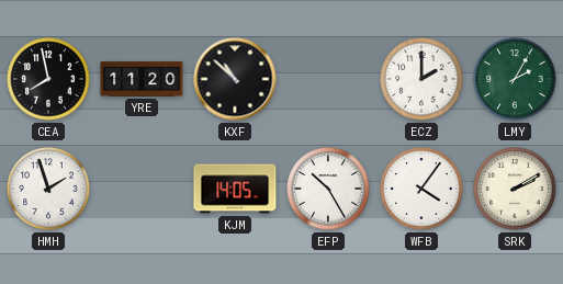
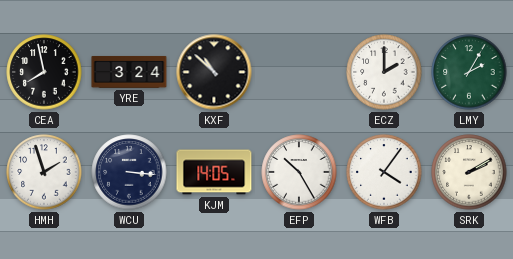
YRE: 11:20 -> 3:24 (129, 72)
WCU: none -> 3:16 (129, 172)
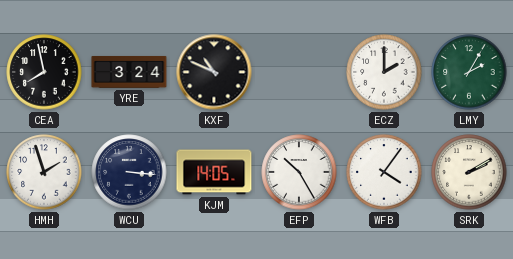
KXF: 10:52 -> 10:49 (214, 72)
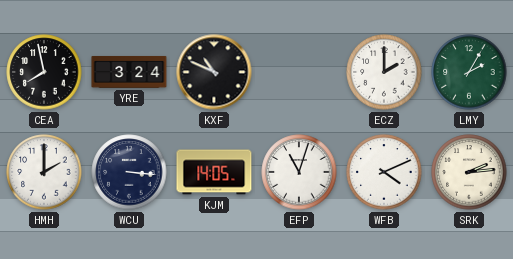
HMH: 1:57 -> 2:00 (44, 172)
EFP: 10:25 -> 11:03 (299, 172)
WFB: 4:06 -> 4:11 (384, 172)
SRK: 2:10 -> 2:14 (469, 172)
